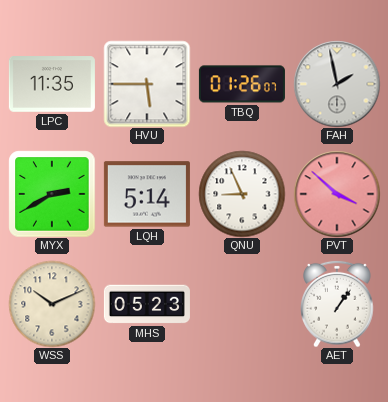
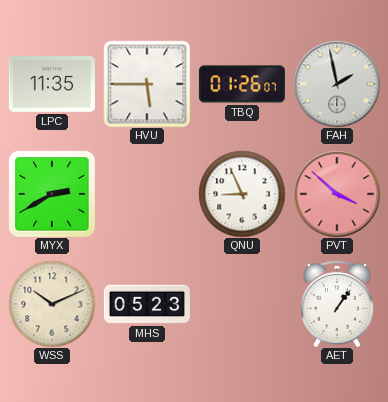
LQH: 5:14 -> none (147, 194)
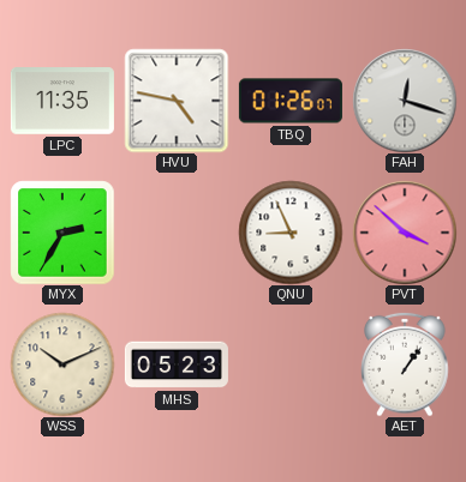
HVU: 5:45 -> 4:47 (177, 101)
FAH: 1:58 -> 12:18 (405, 101)
MYX: 2:40 -> 2:35 (62, 233)
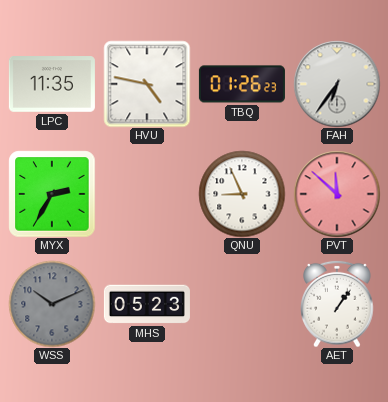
TBQ: 01:26:07 -> 01:26:23 (242, 84)
FAH: 12:18 -> 6:36 (337, 84)
PVT: 3:52 -> 11:52 (337, 194)
WSS dial: cream -> grey (52, 304)
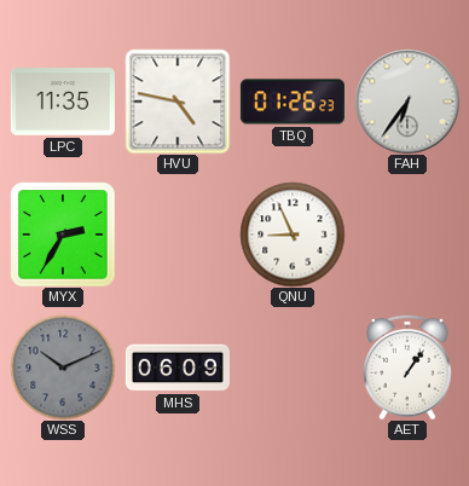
PVT: 11:52 -> none (337, 194)
MHS: 05:23 -> 06:09 (178, 368)
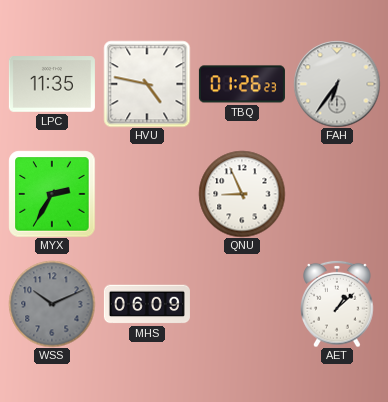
AET: 1:06 -> 1:08 (337, 304)
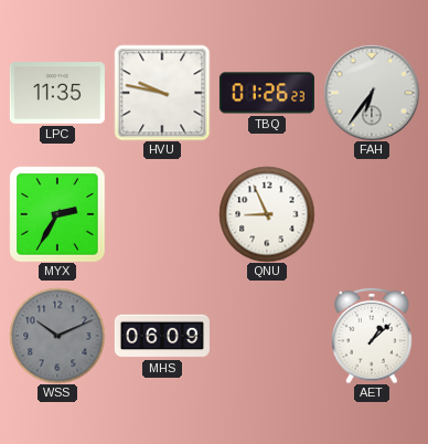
HVU: 4:47 -> 9:47 (162, 93)
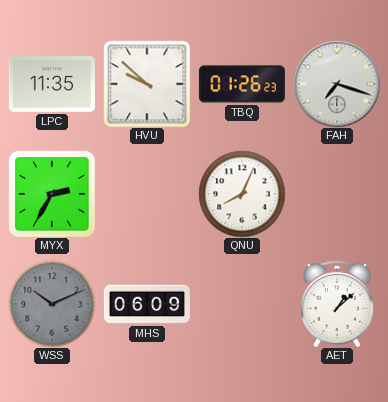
HVU: 9:47 -> 9:52 (147, 84)
FAH: 6:36 -> 7:18 (337, 84)
QNU: 8:56 -> 8:04 (242, 194)
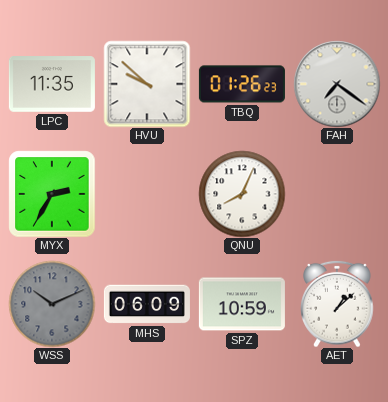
FAH: 7:18 -> 7:21 (337, 84)
SPZ: none -> 10:59 (242, 304)
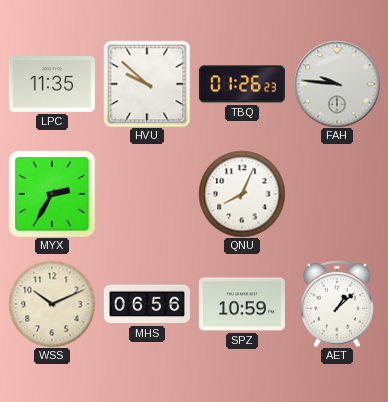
FAH: 7:21 -> 9:46 (337, 84)
WSS dial: grey -> cream (52, 304)
MHS: 06:09 -> 06:56 (147, 304)
